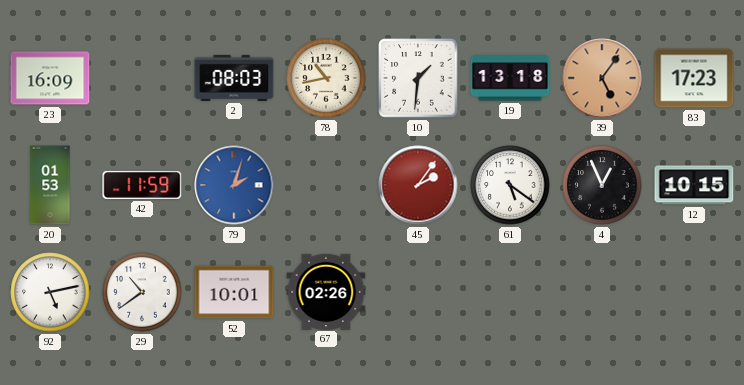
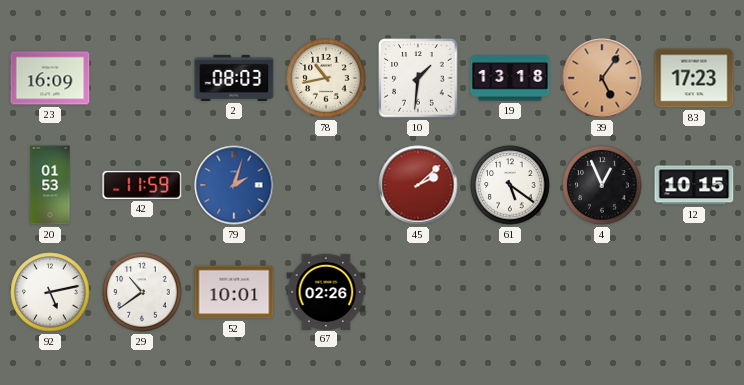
45: 2:06 -> 2:08 (418, 185)
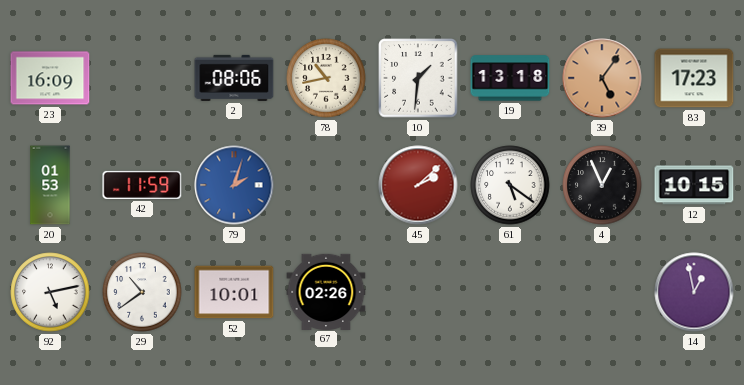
2: 08:03 -> 08:06 (234, 78)
14: none -> 12:58 (694, 292)
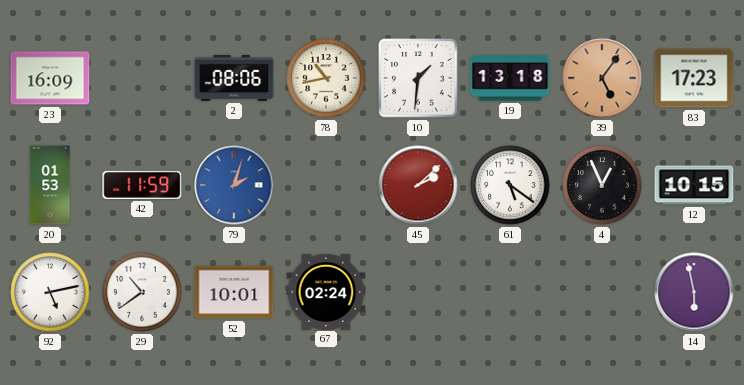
67: 02:26 -> 02:24 (326, 291)
14: 12:58 -> 5:58 (694, 292)
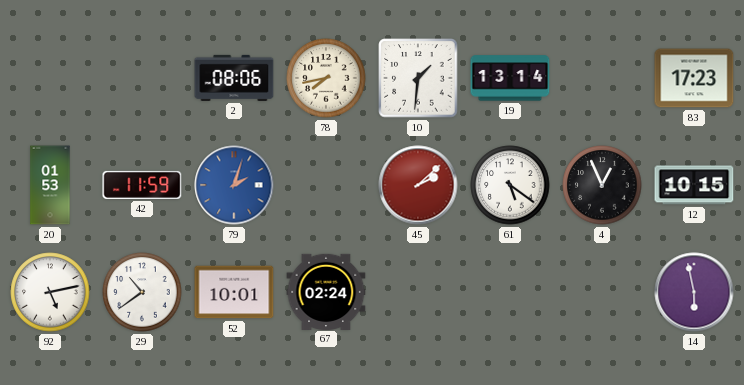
23: 16:09 -> none (50, 78)
78: 10:43 -> 7:43 (326, 78)
19: 13:18 -> 13:14 (510, 78)
39: 5:06 -> none (602, 78)
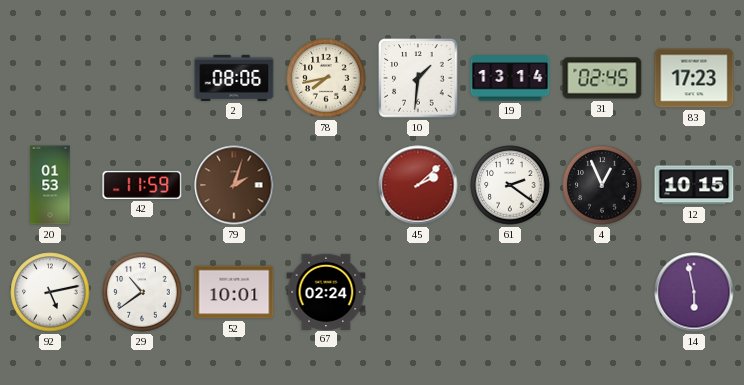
31: none -> 02:45 (602, 78)
79 dial: blue -> brown (234, 185)
61: 5:21 -> 2:21 (510, 185)
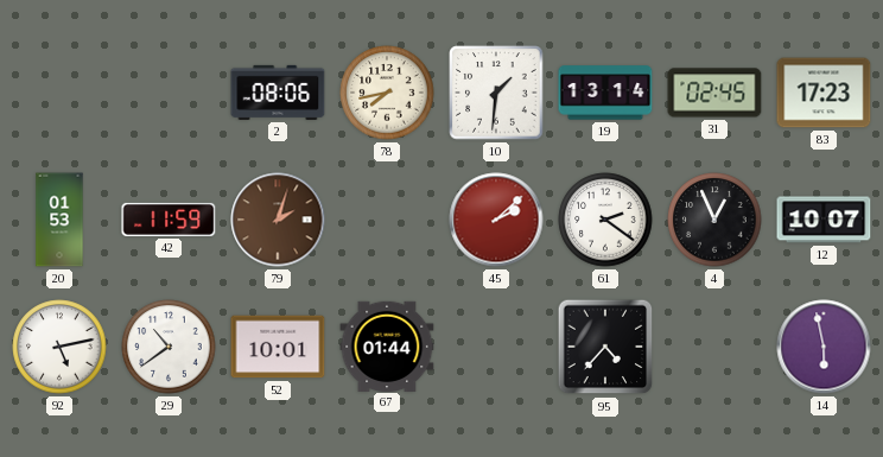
12: 10:15 -> 10:07 (824, 220)
67: 02:24 -> 01:44 (387, 345)
95: none -> 4:37 (605, 347)
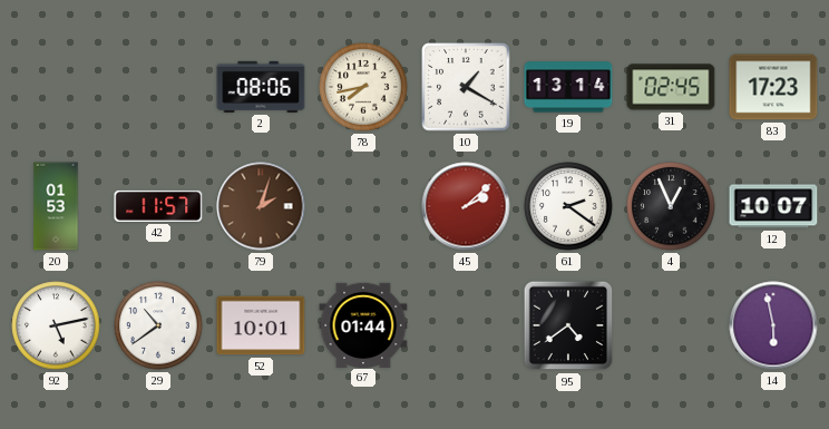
10: 1:31 -> 1:20 (466, 87)
42: 11:59 -> 11:57 (158, 206)
95: 4:37 -> 4:39 (568, 325)
